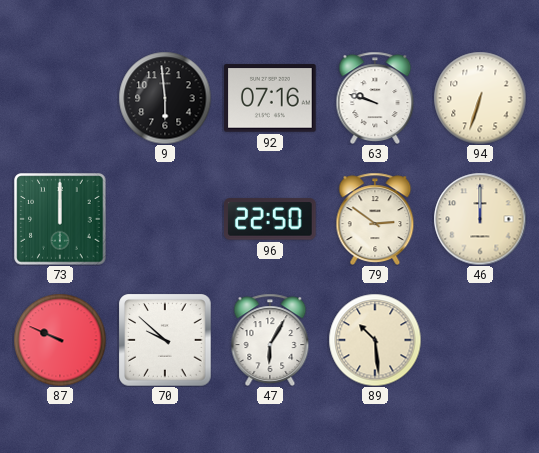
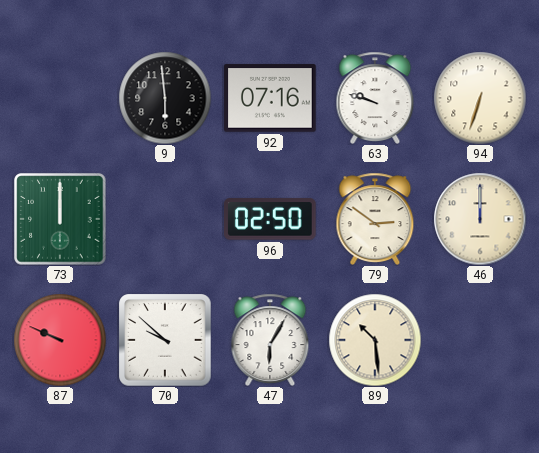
96: 22:50 -> 02:50 (271, 219)
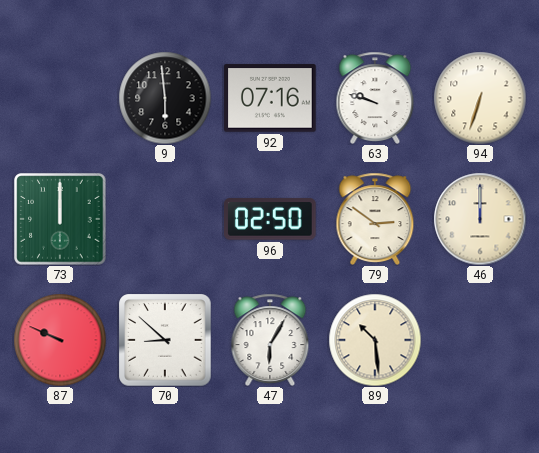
70: 9:52 -> 8:52 (165, 340)
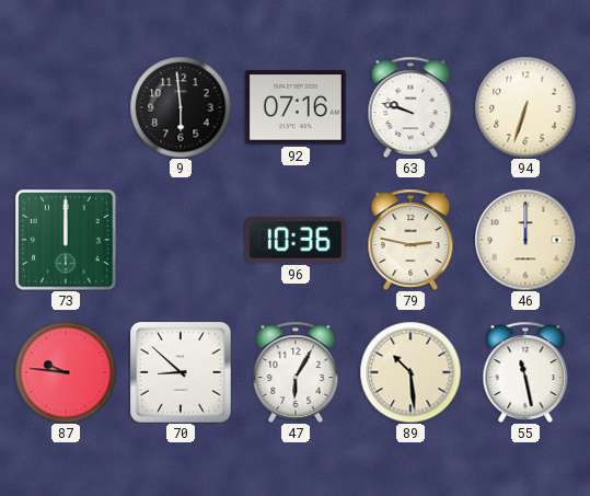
96: 02:50 -> 10:36 (297, 240)
79: 2:51 -> 2:47 (410, 239)
87: 9:49 -> 9:46 (66, 372)
55: none -> 11:28 (525, 371)
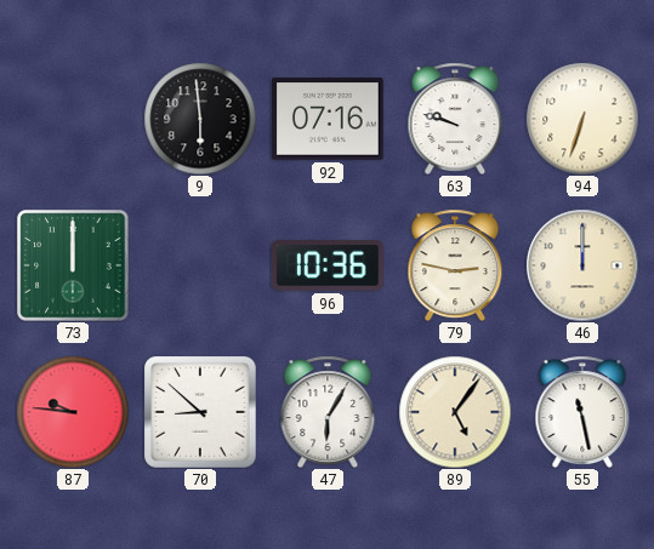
89: 10:29 -> 5:06 (455, 412)
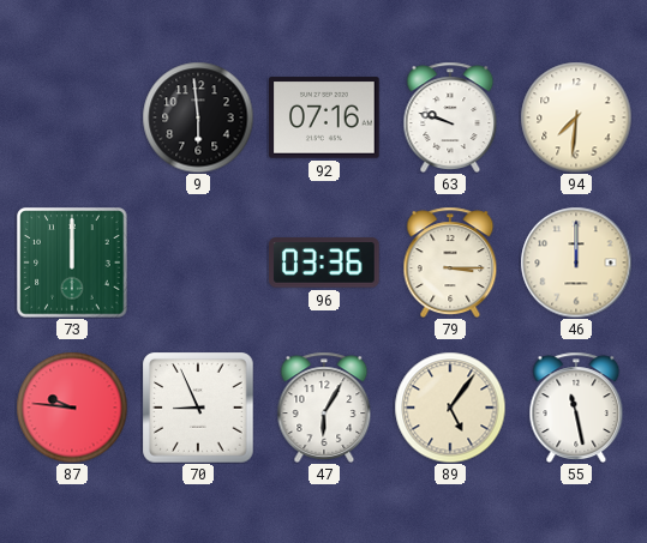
94: 6:33 -> 7:31 (576, 117)
96: 10:36 -> 03:36 (325, 263)
79: 2:47 -> 3:15 (450, 261)
70: 8:52 -> 8:56 (198, 408)
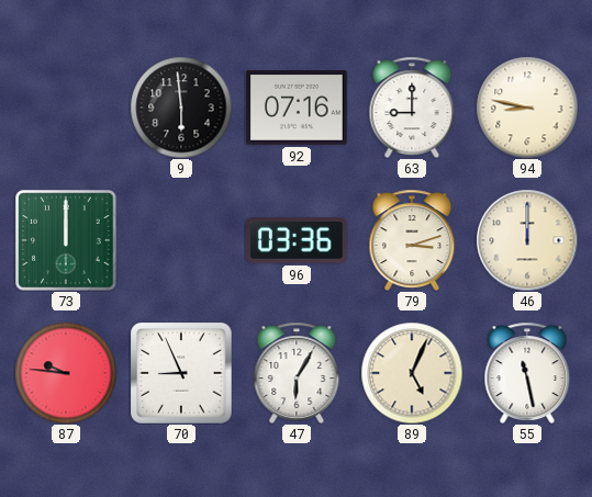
63: 9:48 -> 9:00 (412, 106)
94: 7:31 -> 8:47 (527, 108)
79: 3:15 -> 3:12 (412, 239)
89: 5:06 -> 5:04 (412, 373)
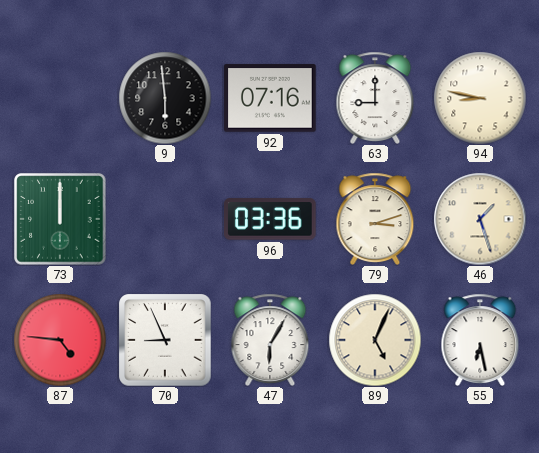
46: 12:00 -> 1:27 (480, 219)
87: 9:46 -> 4:46 (60, 340)
55: 11:28 -> 6:28 (480, 339)
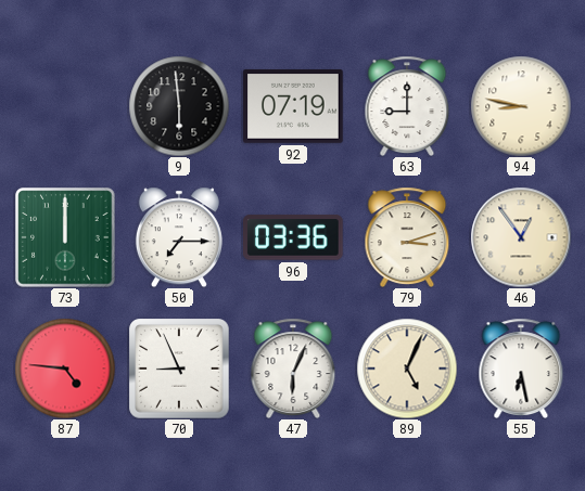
92: 07:16 -> 07:19 (293, 106)
50: none -> 7:15 (179, 237)
46: 1:27 -> 12:54 (521, 237)
47: 6:05 -> 6:04 (293, 367)
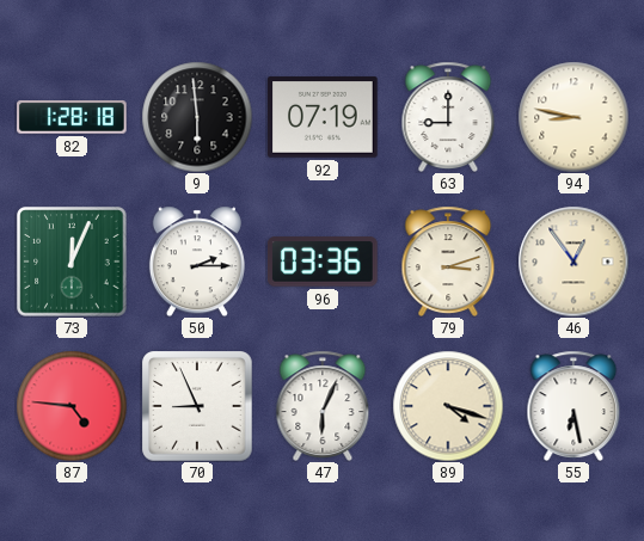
82: none -> 1:28 (72, 118)
73: 12:00 -> 12:04 (72, 262)
50: 7:15 -> 2:15 (197, 262)
89: 5:04 -> 4:18 (448, 406)
